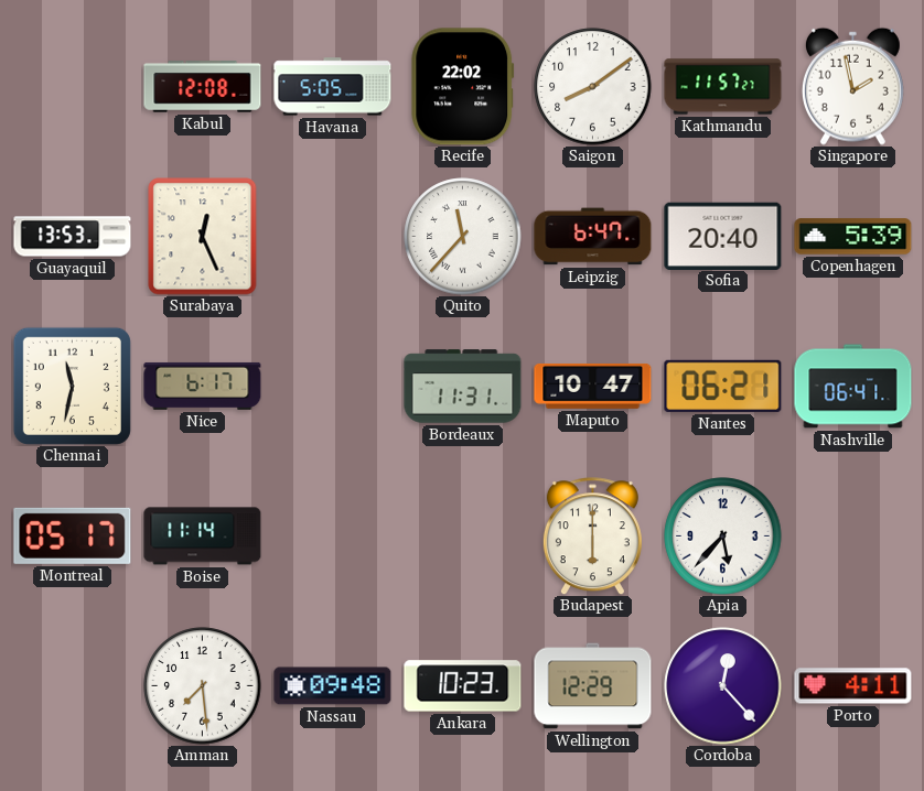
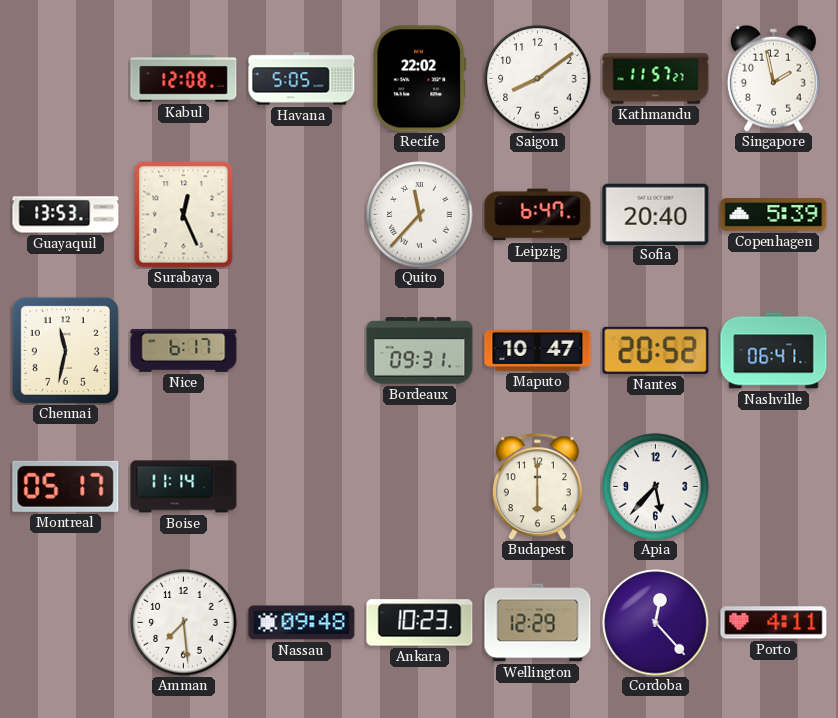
Bordeaux: 11:31 -> 09:31 (420, 351)
Nantes: 06:21 -> 20:52 (656, 350)
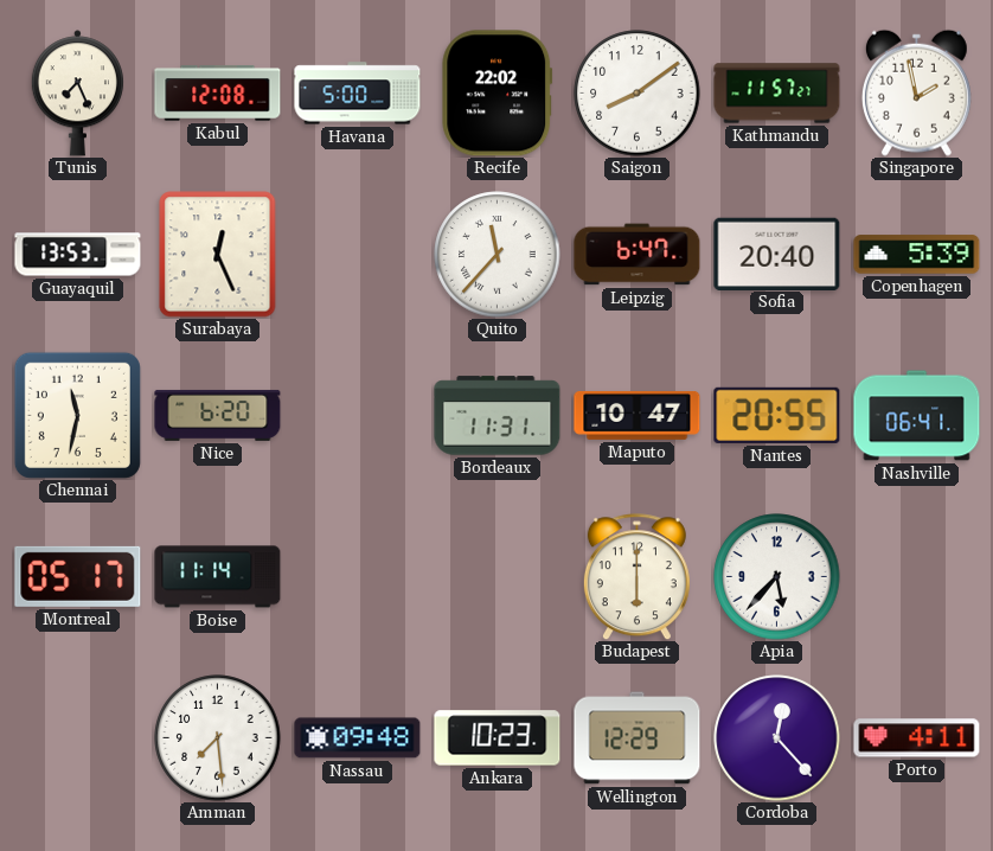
Tunis: none -> 7:26 (77, 94)
Havana: 5:05 -> 5:00 (358, 94)
Nice: 6:17 -> 6:20 (218, 415)
Bordeaux: 09:31 -> 11:31 (498, 416)
Nantes: 20:52 -> 20:55 (777, 415)
